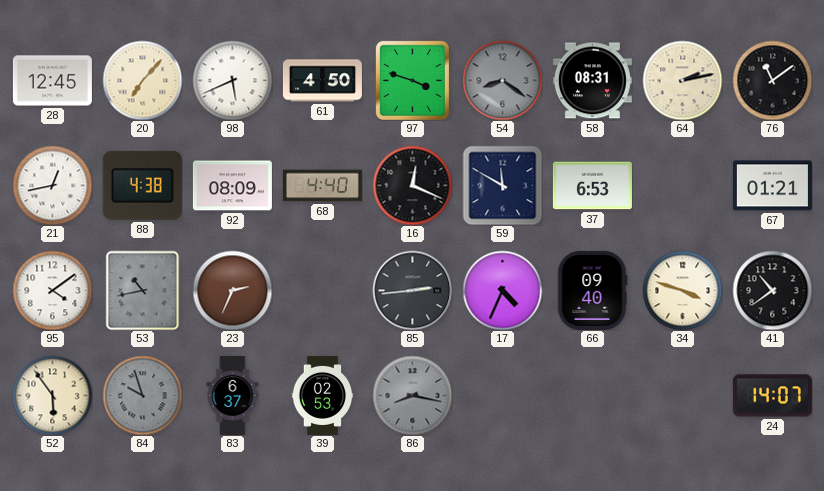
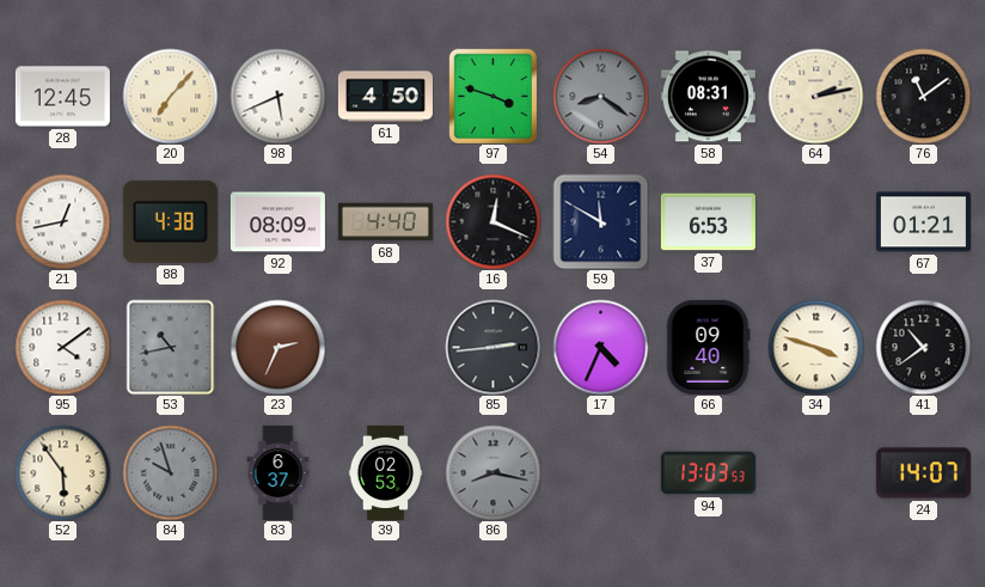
94: none -> 13:03 (708, 473)
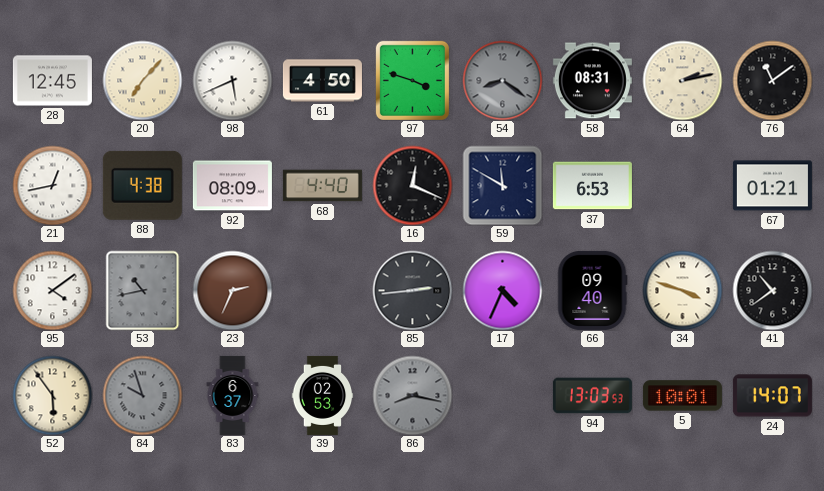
5: none -> 10:01 (682, 396)
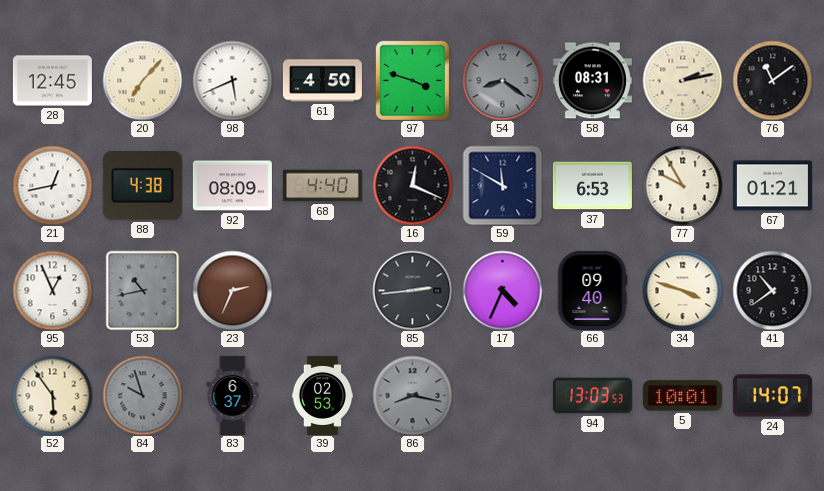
77: none -> 9:55 (682, 185)
95: 4:09 -> 12:56 (52, 290)
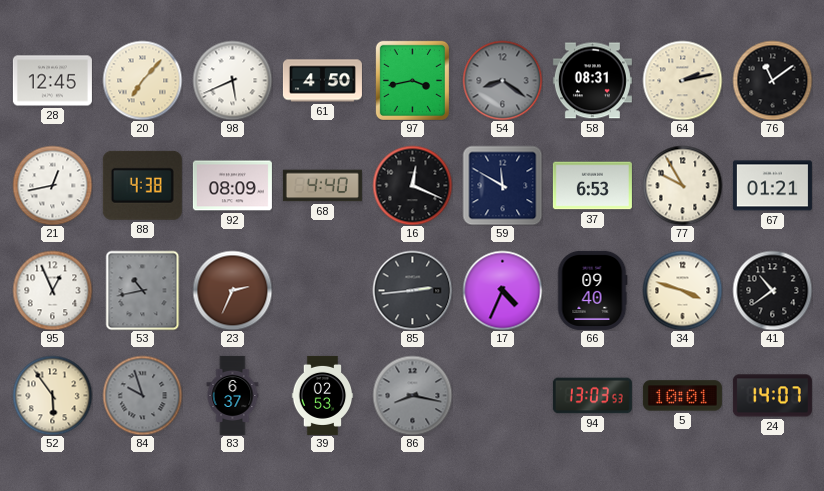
97: 3:48 -> 3:43 (412, 80)
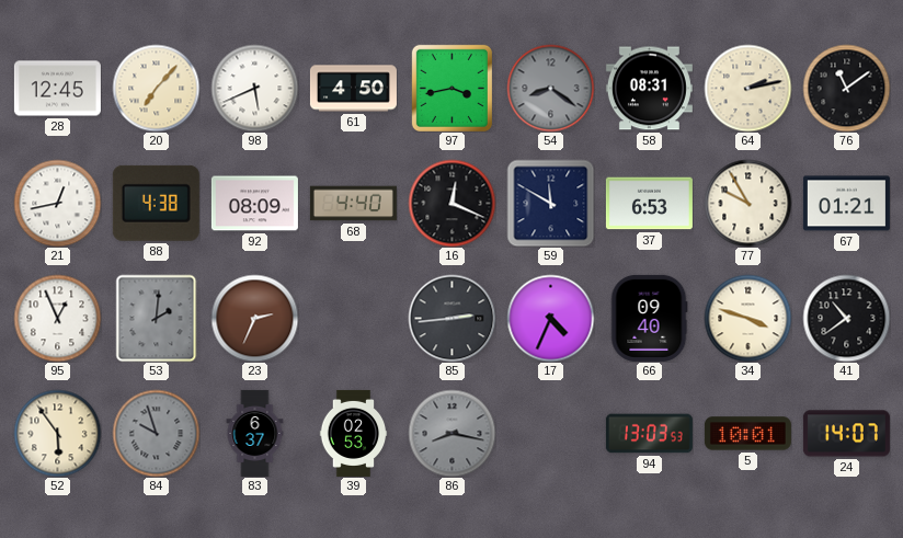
53: 10:43 -> 2:01 (157, 318)
